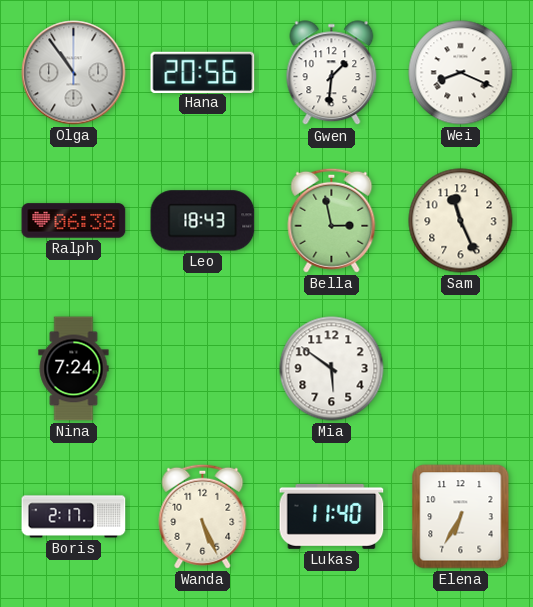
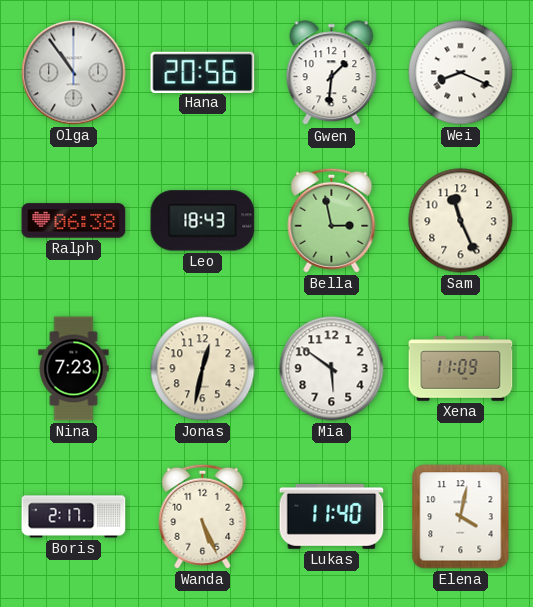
Nina: 7:24 -> 7:23 (74, 369)
Jonas: none -> 12:32 (203, 369)
Xena: none -> 11:09 (461, 369)
Elena: 6:35 -> 4:02 (461, 517)
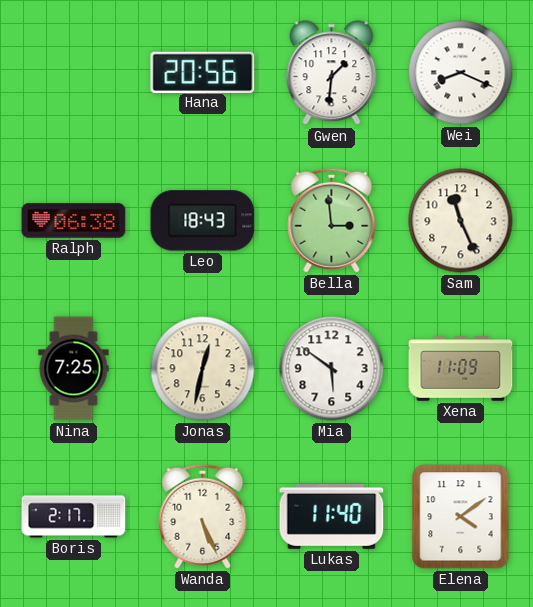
Olga: 10:54 -> none (74, 73)
Bella: 2:58 -> 2:59 (332, 220)
Nina: 7:23 -> 7:25 (74, 369)
Elena: 4:02 -> 4:09 (461, 517)
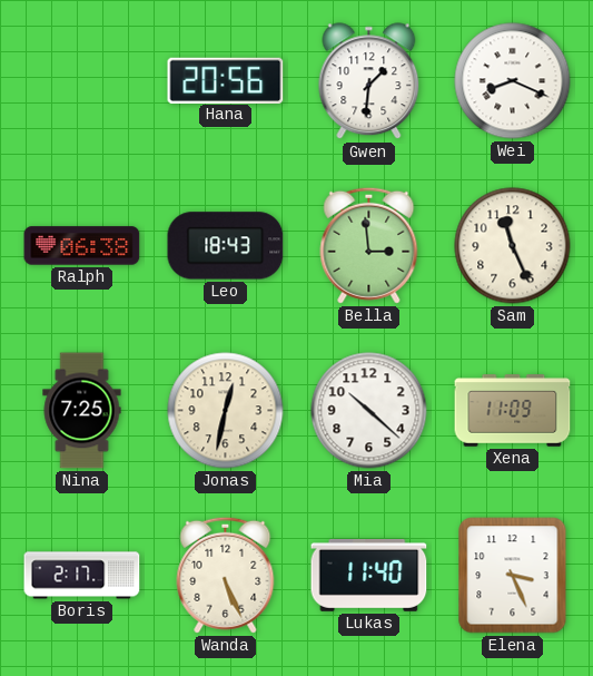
Mia: 5:51 -> 10:22 (369, 411)
Elena: 4:09 -> 3:26 (513, 576)
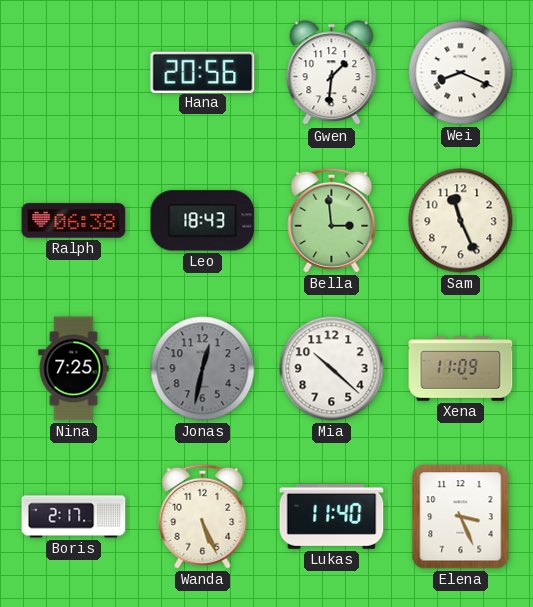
Jonas dial: cream -> grey (203, 369)
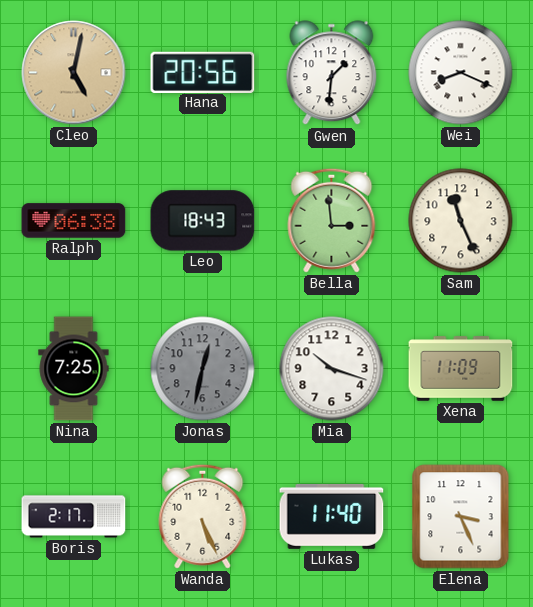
Cleo: none -> 5:02 (74, 73)
Mia: 10:22 -> 10:18 (332, 369)
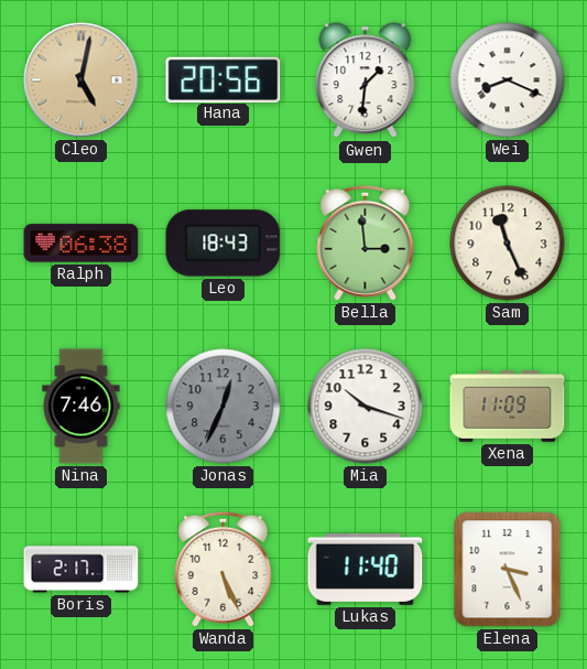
Nina: 7:25 -> 7:46 (81, 407)
Jonas: 12:32 -> 12:34 (224, 407)
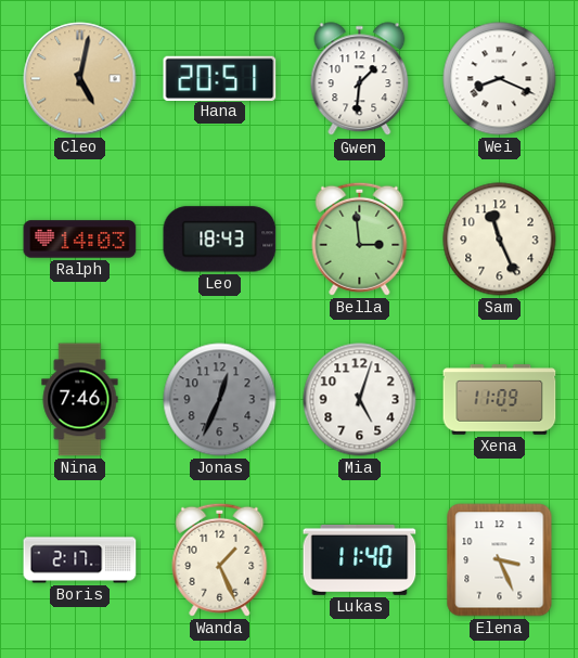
Hana: 20:56 -> 20:51 (220, 78)
Ralph: 06:38 -> 14:03 (80, 240)
Mia: 10:18 -> 5:03 (360, 400)
Wanda: 5:26 -> 1:26 (220, 559)
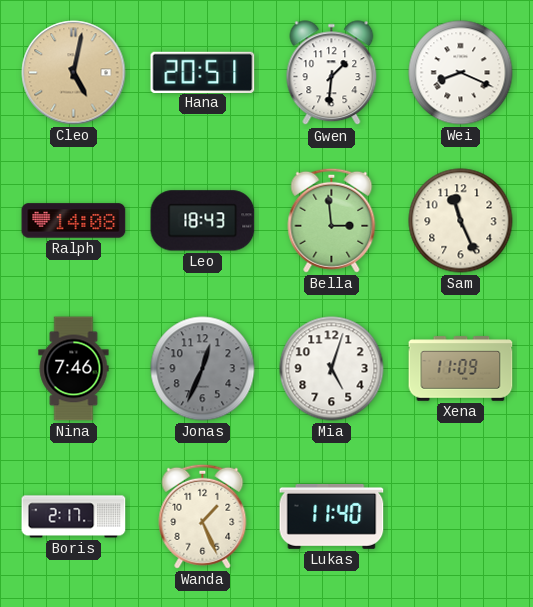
Ralph: 14:03 -> 14:08 (74, 221)
Elena: 3:26 -> none (500, 560)
